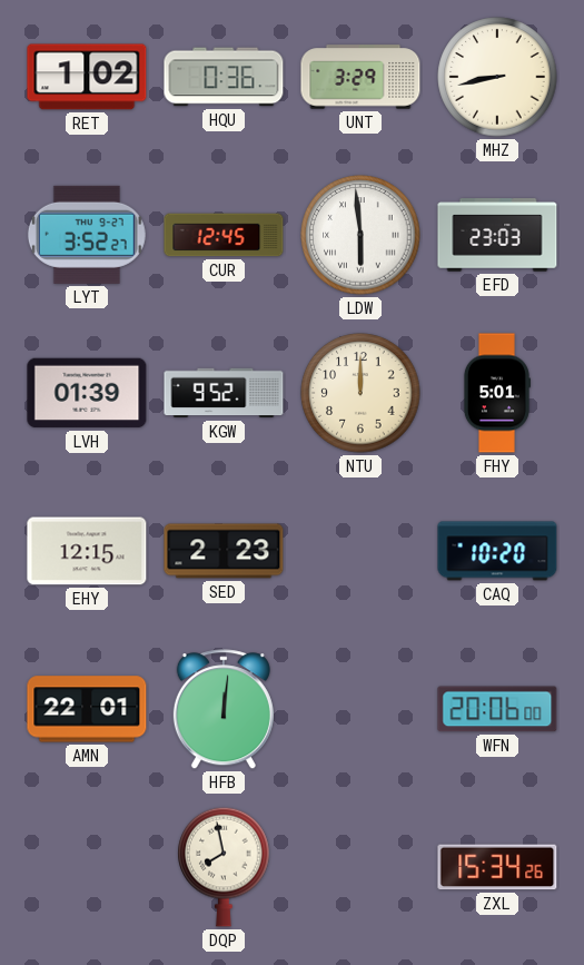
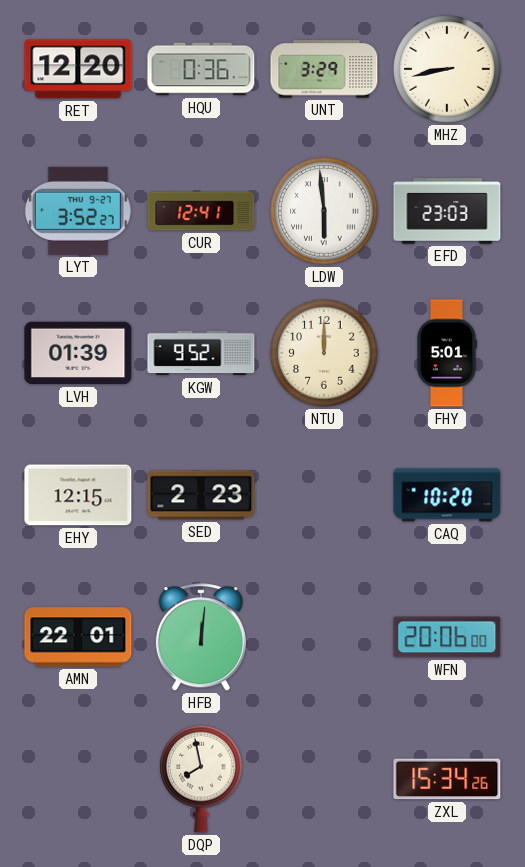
RET: 1:02 -> 12:20 (78, 69)
CUR: 12:45 -> 12:41 (201, 211)
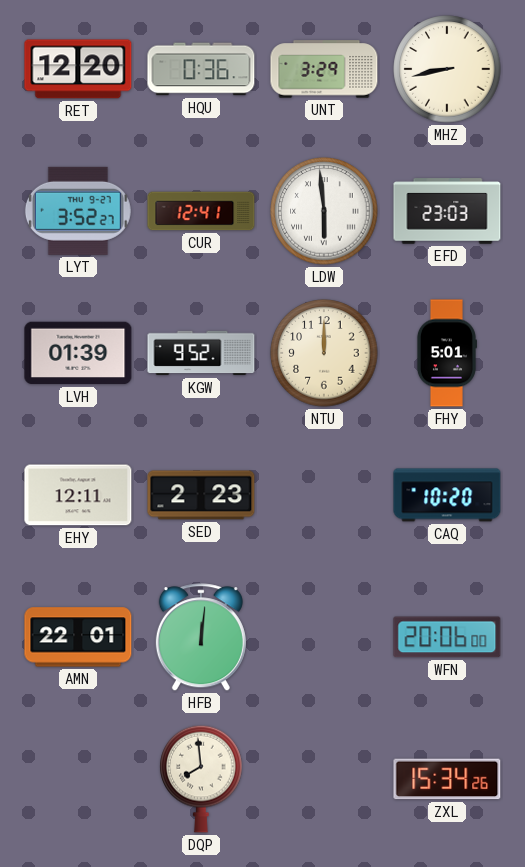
EHY: 12:15 -> 12:11 (78, 495)
DQP: 7:58 -> 7:59 (201, 779)
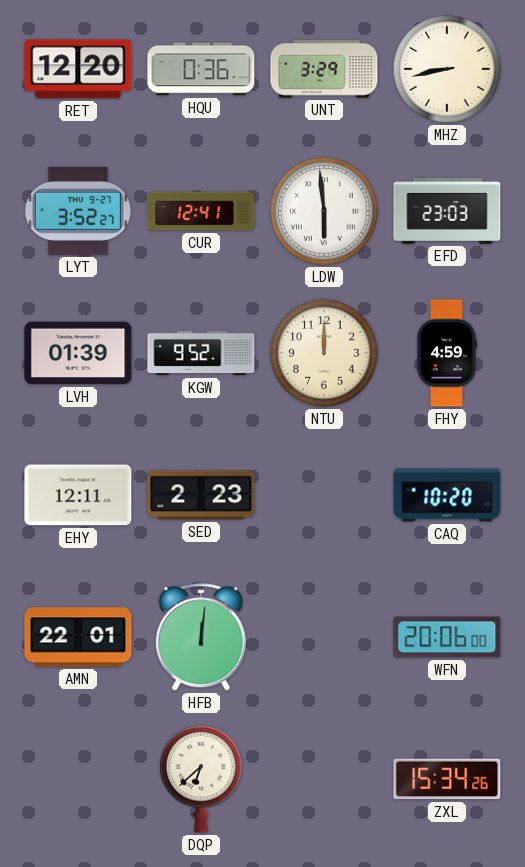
FHY: 5:01 -> 4:59 (446, 353)
DQP: 7:59 -> 6:38 (201, 779)
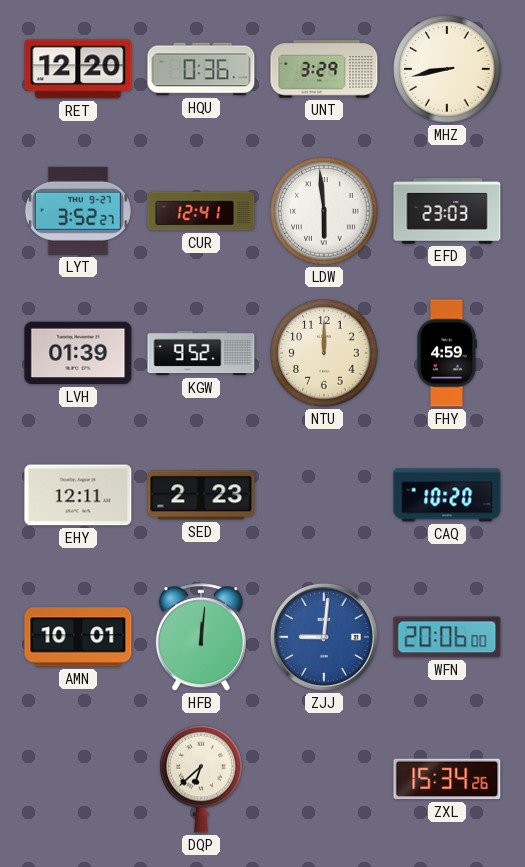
AMN: 22:01 -> 10:01 (78, 637)
ZJJ: none -> 9:01 (324, 637)
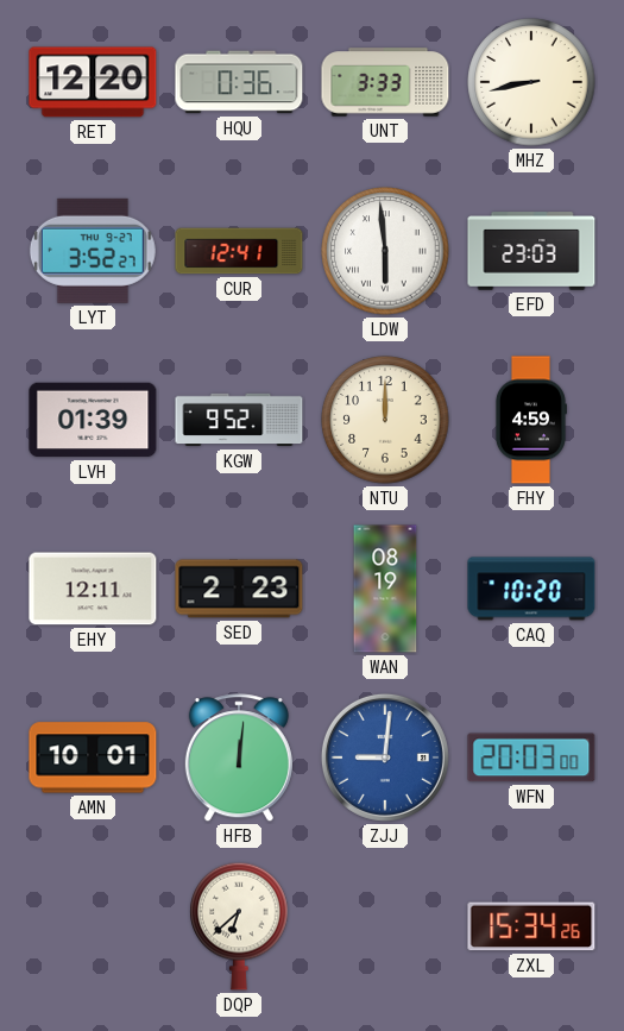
UNT: 3:29 -> 3:33 (385, 82)
WAN: none -> 08:19 (385, 589)
WFN: 20:06 -> 20:03 (531, 757)
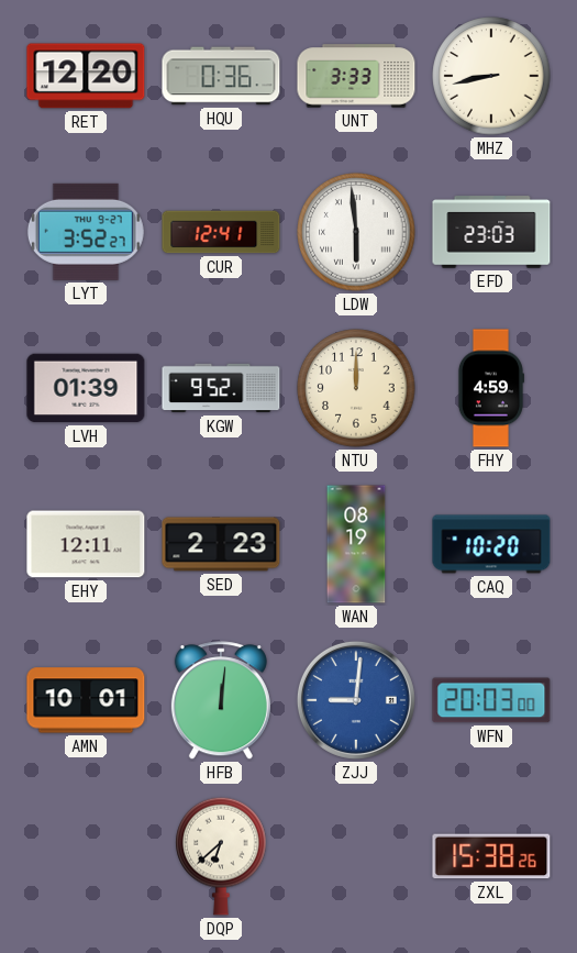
ZXL: 15:34 -> 15:38 (491, 856)
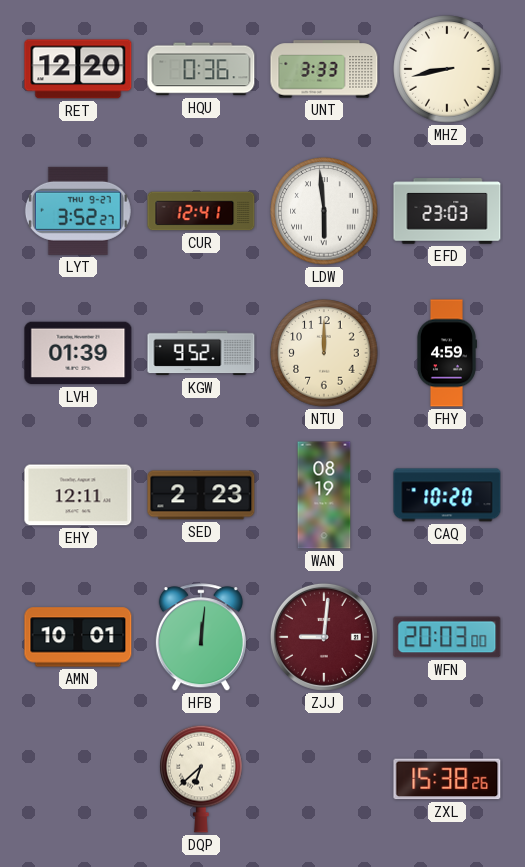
ZJJ dial: blue -> burgundy (324, 637)
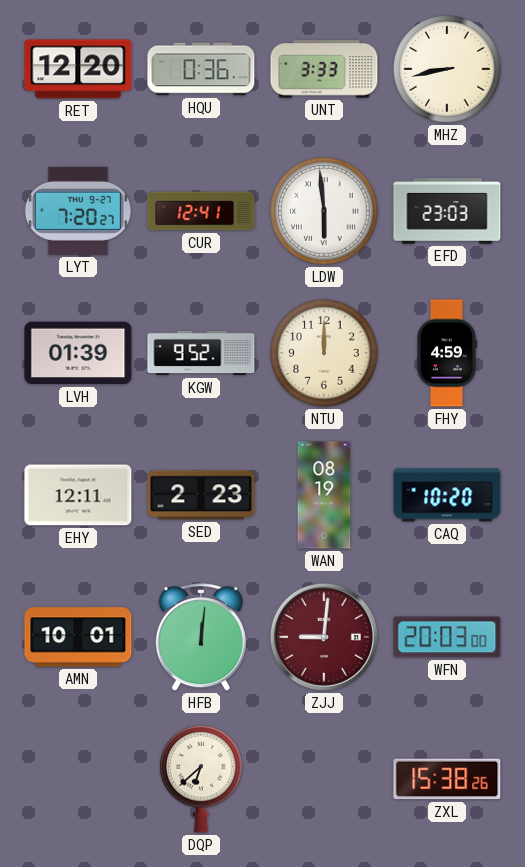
LYT: 3:52 -> 7:20 (78, 211)
